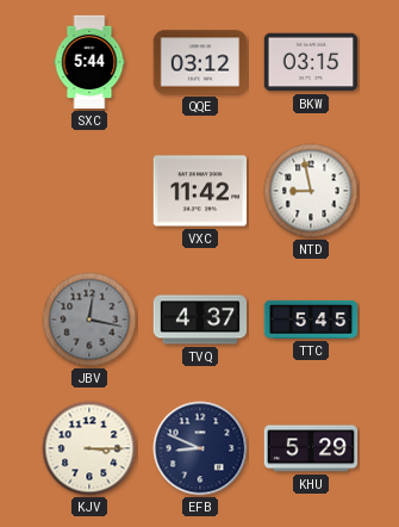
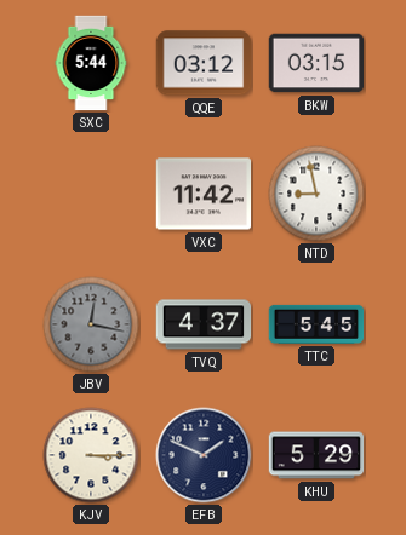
EFB: 8:49 -> 1:49 (204, 455)
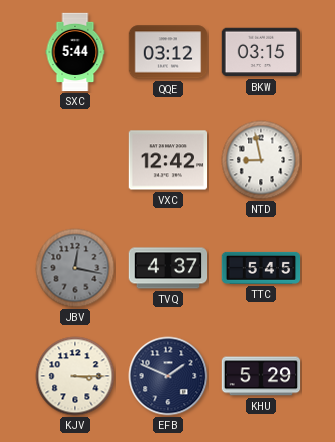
VXC: 11:42 -> 12:42 (168, 160)
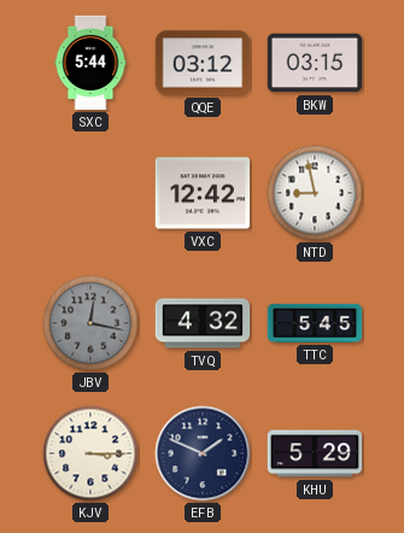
TVQ: 4:37 -> 4:32 (203, 323)
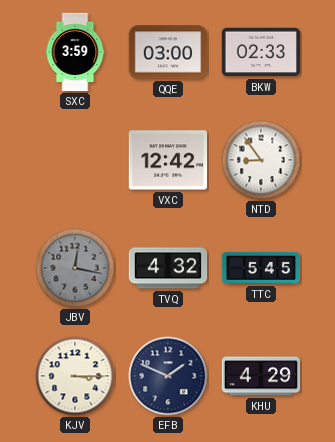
SXC: 5:44 -> 3:59 (75, 52)
QQE: 03:12 -> 03:00 (168, 52)
BKW: 03:15 -> 02:33 (261, 52)
NTD: 8:58 -> 8:54 (261, 160)
KHU: 5:29 -> 4:29 (261, 376)
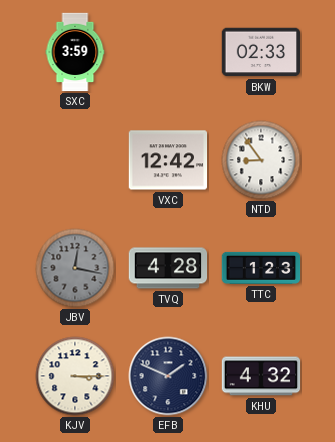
QQE: 03:00 -> none (168, 52)
TVQ: 4:32 -> 4:28 (168, 268)
TTC: 5:45 -> 1:23 (261, 268)
KHU: 4:29 -> 4:32 (261, 376)
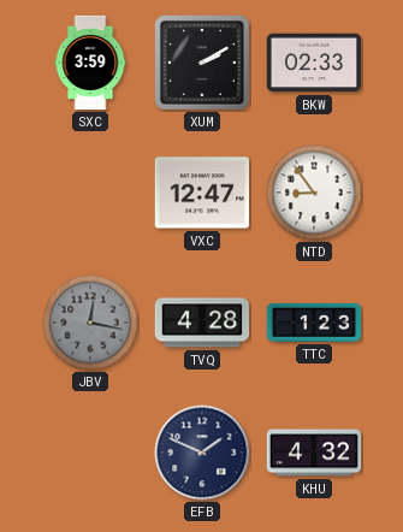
XUM: none -> 2:10 (202, 63)
VXC: 12:42 -> 12:47 (202, 193)
KJV: 3:15 -> none (75, 376)
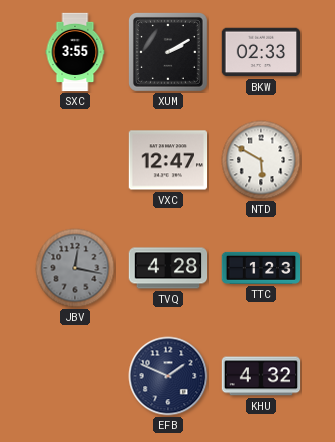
SXC: 3:59 -> 3:55 (75, 52)
NTD: 8:54 -> 5:50 (261, 160)
